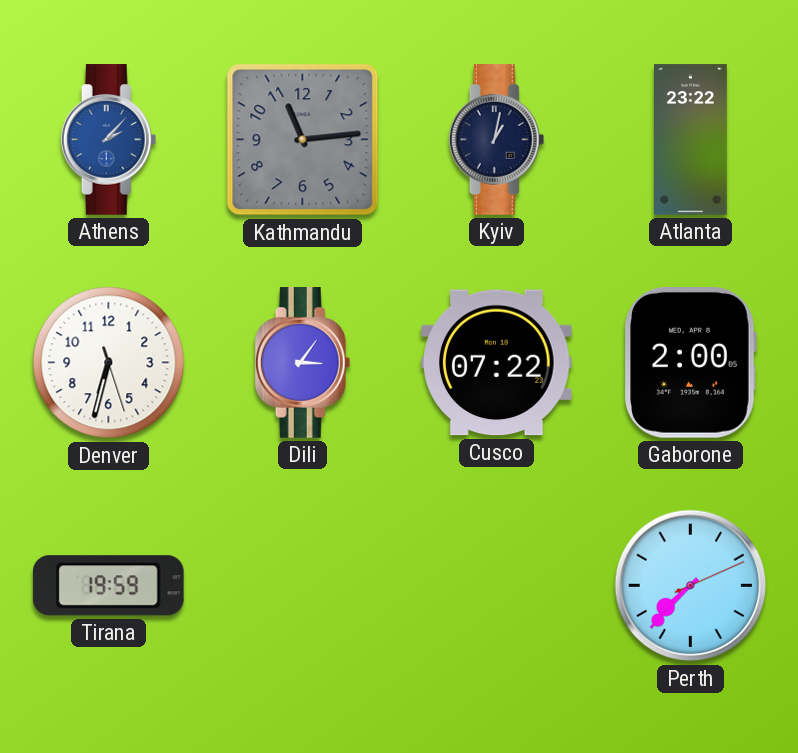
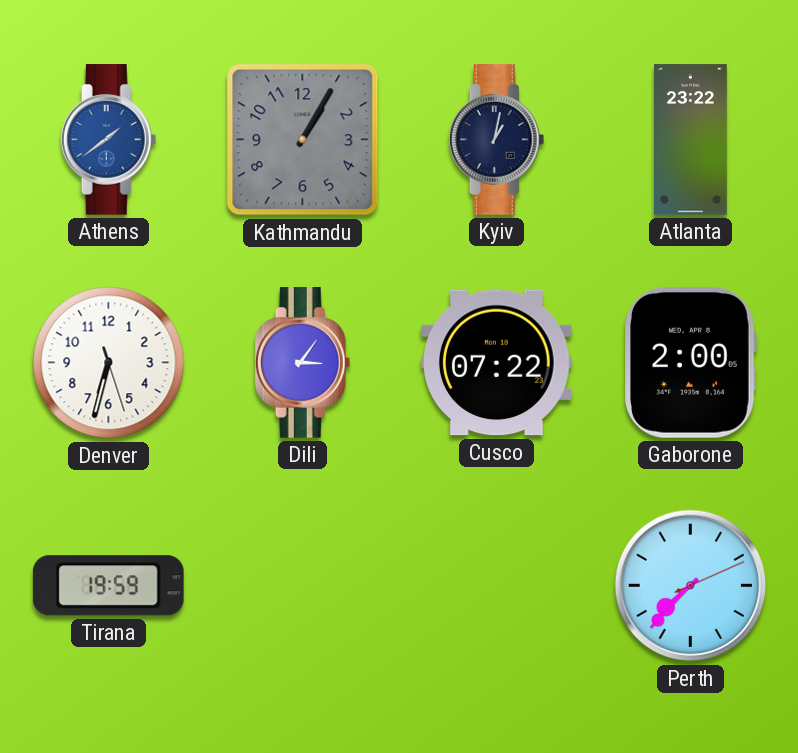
Athens: 2:07 -> 1:39 (109, 140)
Kathmandu: 11:14 -> 1:05 (303, 140)
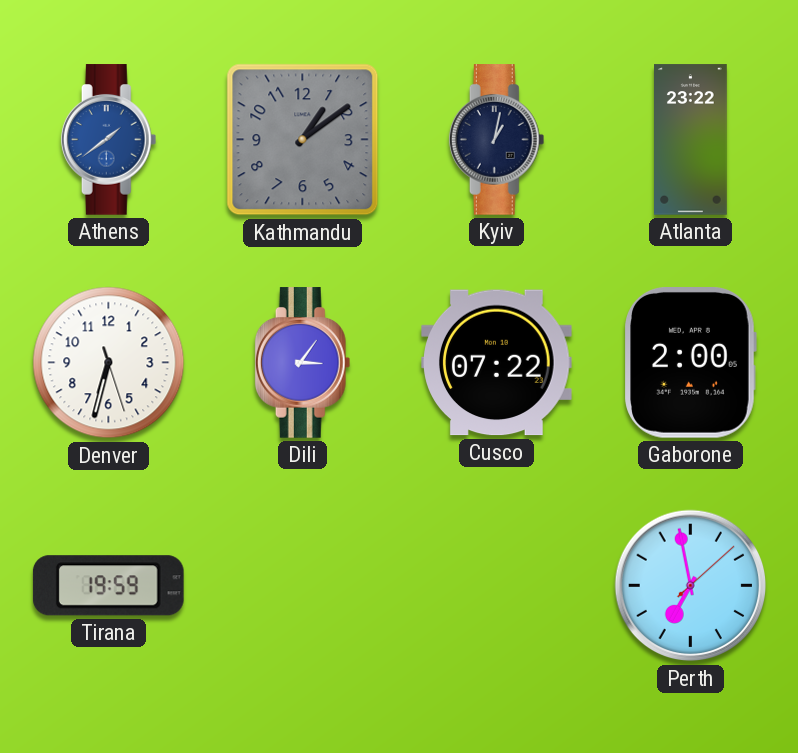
Kathmandu: 1:05 -> 1:09 (303, 140)
Perth: 7:37 -> 6:58 (691, 586)
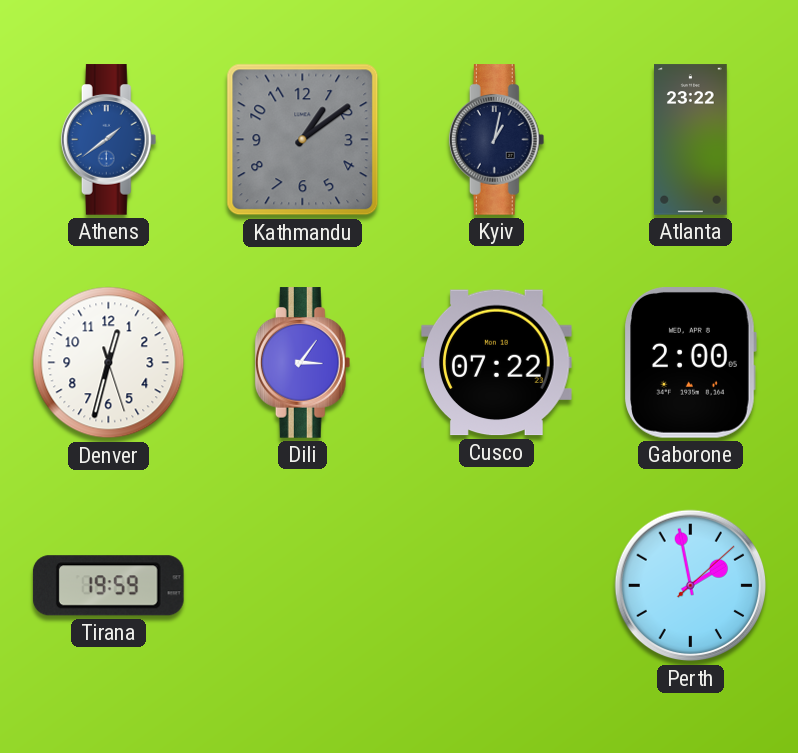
Denver: 6:32 -> 12:32 (109, 363)
Perth: 6:58 -> 1:58 (691, 586)
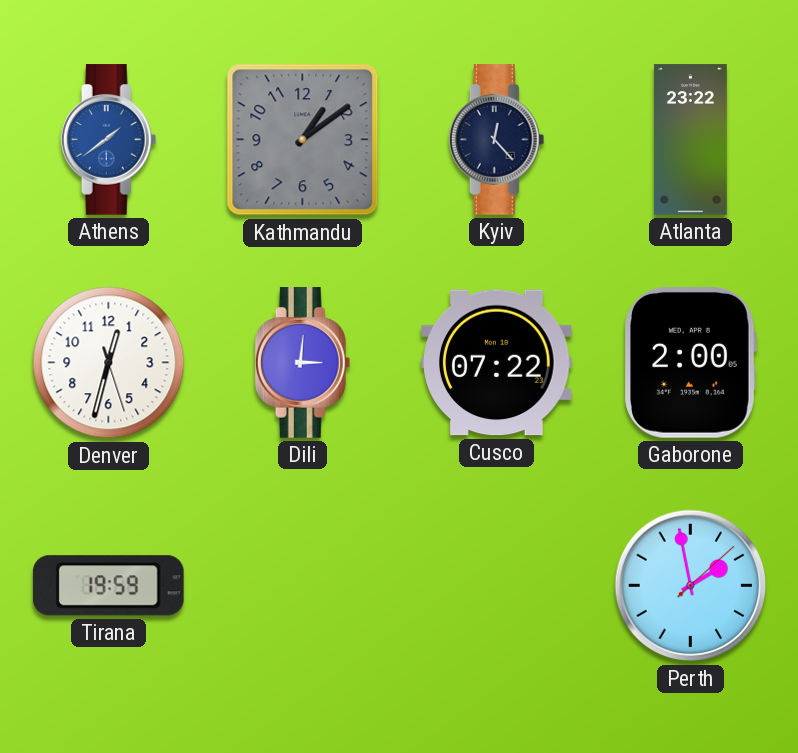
Kyiv: 1:02 -> 12:23 (497, 140)
Dili: 3:06 -> 3:01 (303, 363)
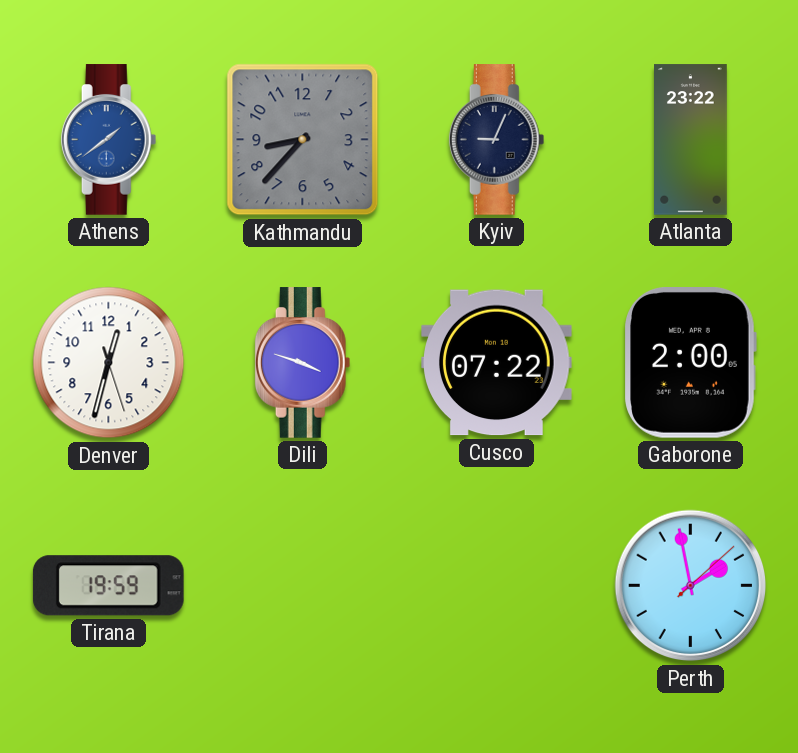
Kathmandu: 1:09 -> 8:37 (303, 140)
Kyiv: 12:23 -> 9:04 (497, 140)
Dili: 3:01 -> 3:48 (303, 363)
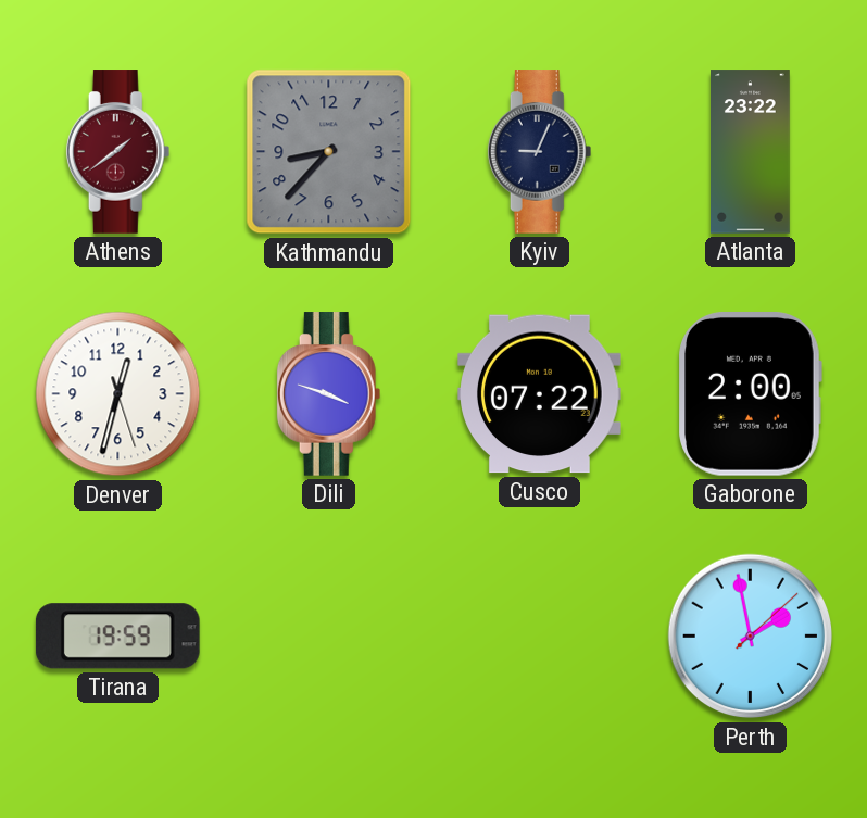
Athens dial: blue -> burgundy (118, 152)
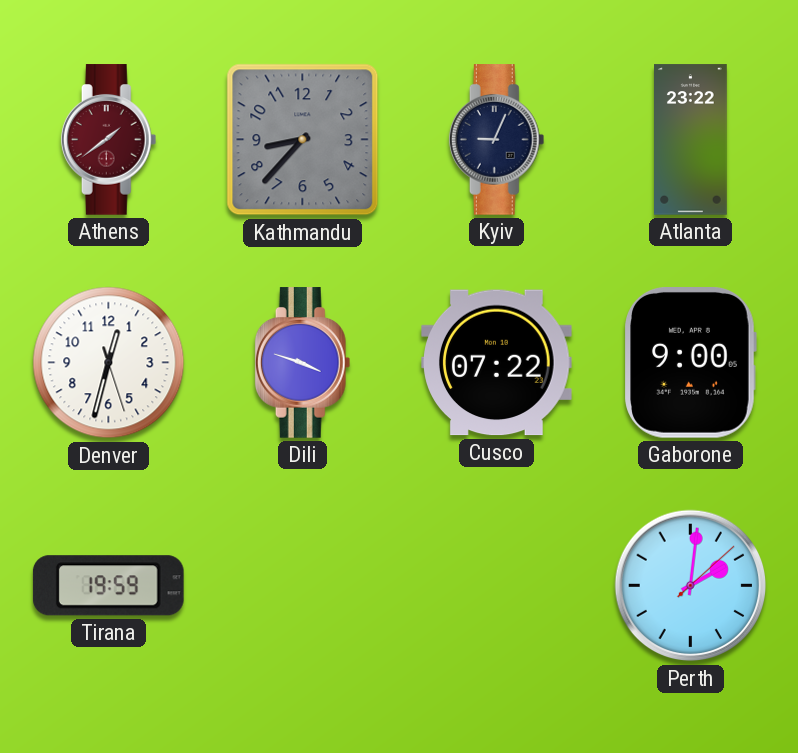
Gaborone: 2:00 -> 9:00 (690, 363)
Perth: 1:58 -> 2:01 (691, 586)
